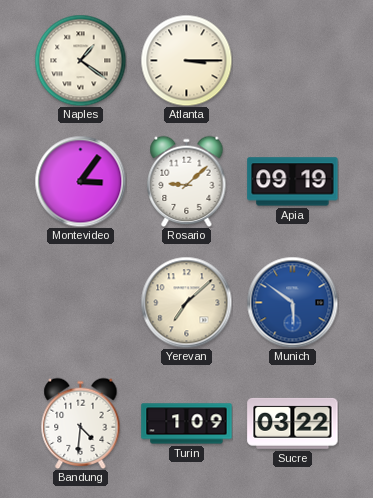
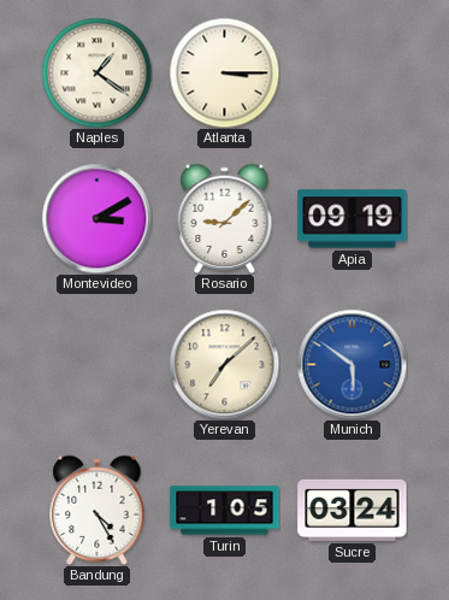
Montevideo: 3:06 -> 3:10 (96, 218)
Bandung: 4:31 -> 4:25 (98, 510)
Turin: 1:09 -> 1:05 (225, 511)
Sucre: 03:22 -> 03:24 (353, 510)
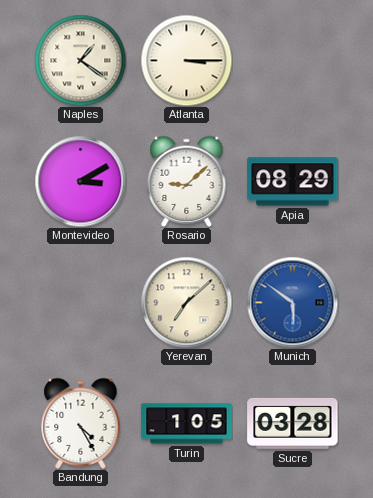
Apia: 09:19 -> 08:29 (293, 182)
Sucre: 03:24 -> 03:28 (293, 423)
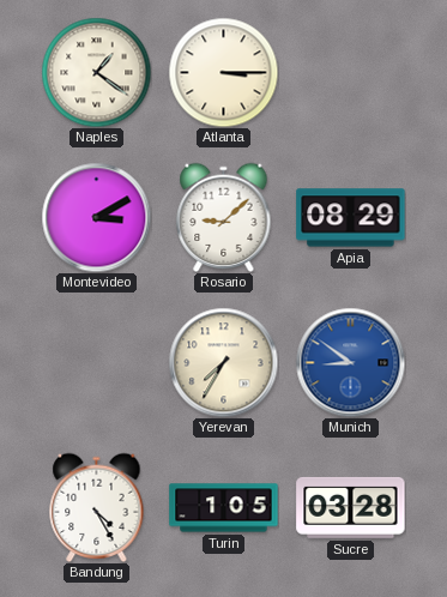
Yerevan: 7:08 -> 7:35 (223, 362)
Munich: 5:51 -> 8:51 (350, 362)
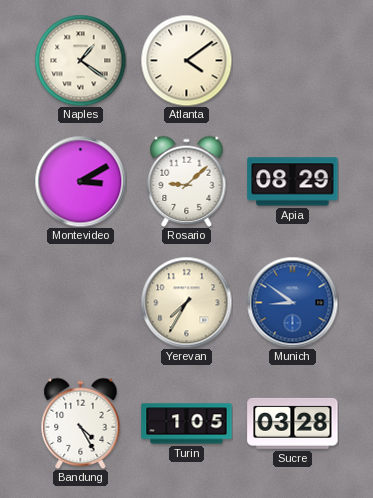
Atlanta: 3:15 -> 4:09 (186, 60)
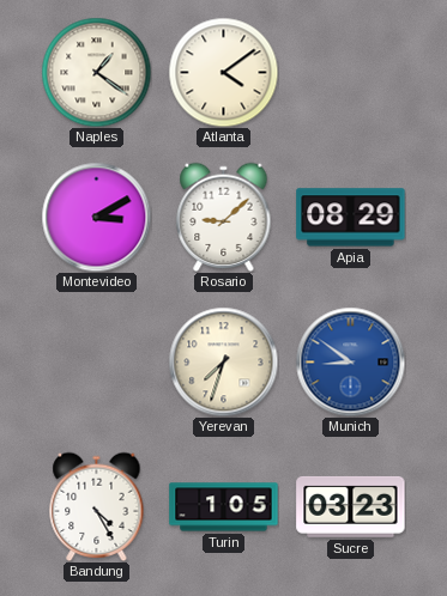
Yerevan: 7:35 -> 7:33 (223, 361)
Sucre: 03:28 -> 03:23 (351, 506)
